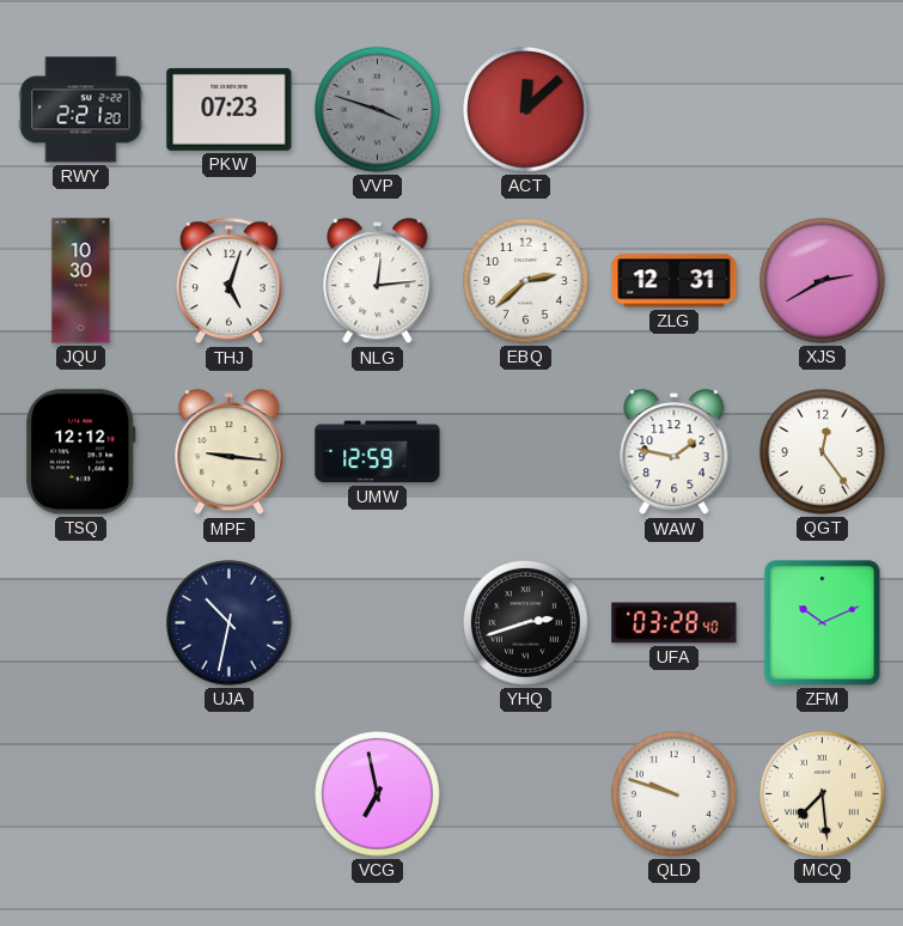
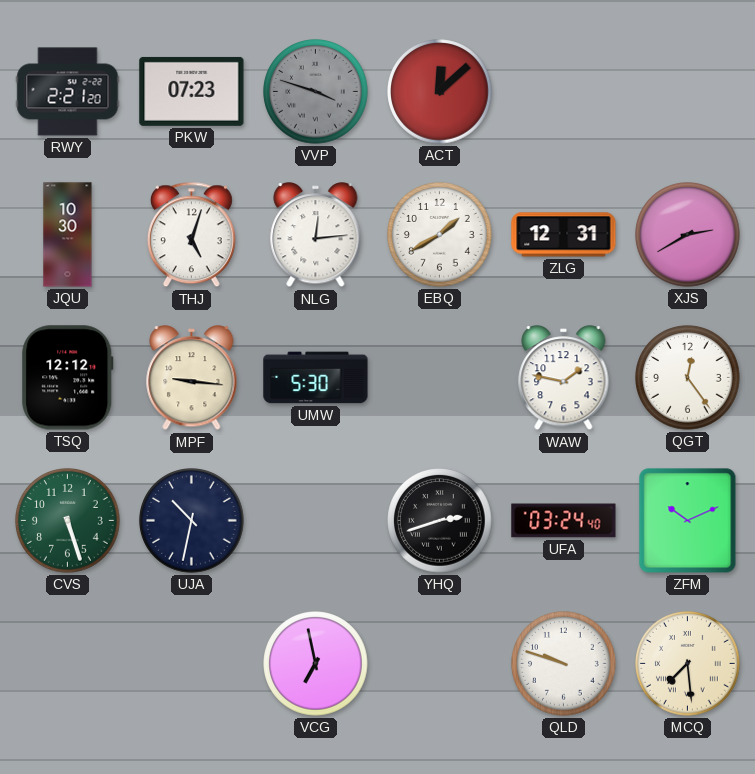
EBQ: 2:38 -> 1:40 (440, 235)
UMW: 12:59 -> 5:30 (316, 378)
CVS: none -> 5:27 (68, 521)
UFA: 03:28 -> 03:24 (564, 521)
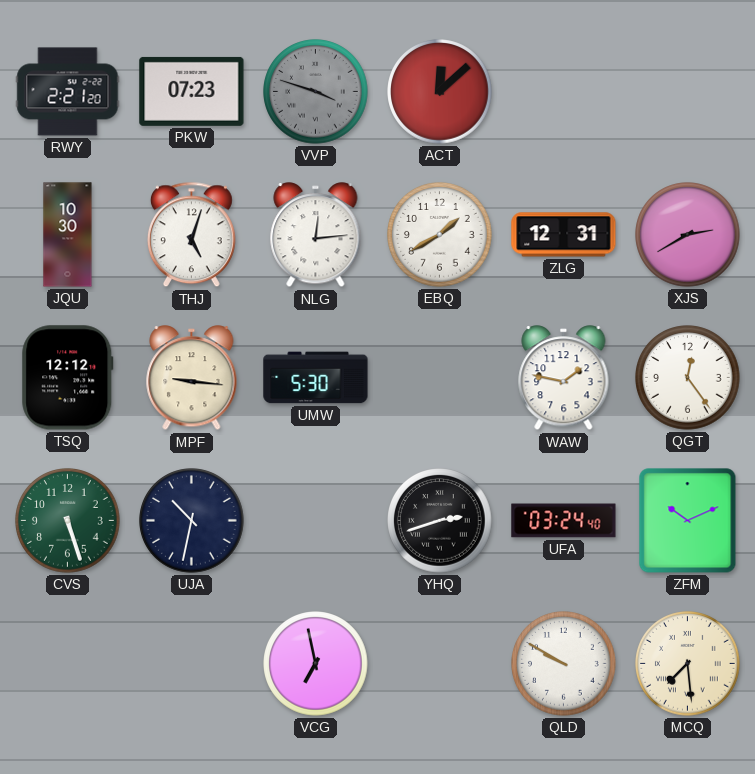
QLD: 9:48 -> 9:50 (564, 664)
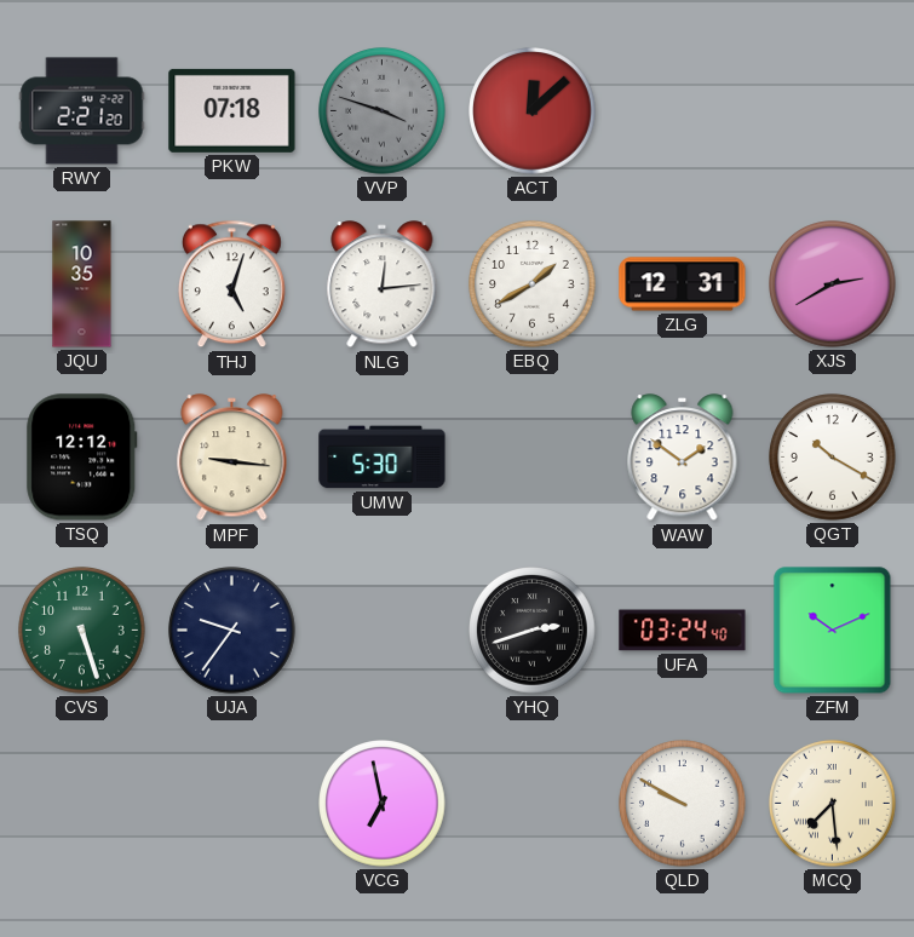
PKW: 07:23 -> 07:18 (232, 110)
JQU: 10:30 -> 10:35 (82, 284)
WAW: 1:47 -> 1:51 (683, 458)
QGT: 12:24 -> 10:20 (833, 458)
UJA: 10:32 -> 9:36 (232, 631)
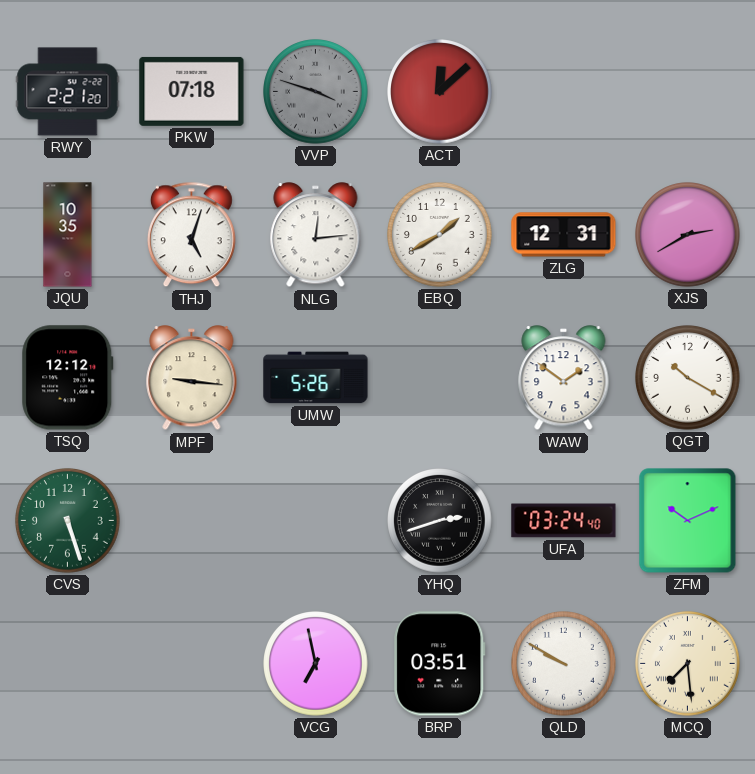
UMW: 5:30 -> 5:26 (316, 378)
UJA: 9:36 -> none (232, 631)
BRP: none -> 03:51 (440, 664)
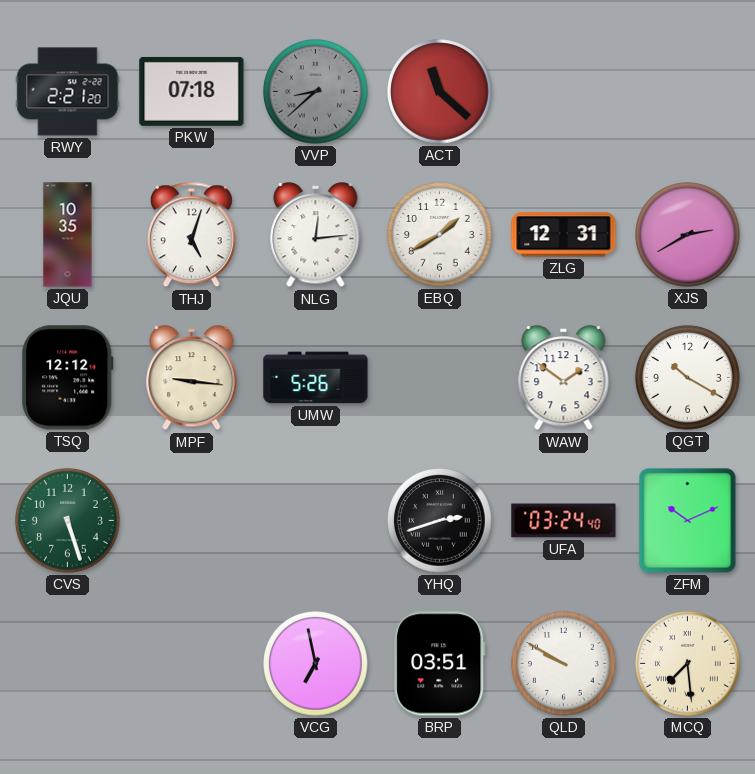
VVP: 3:48 -> 8:38 (316, 92)
ACT: 12:08 -> 11:22 (440, 92)
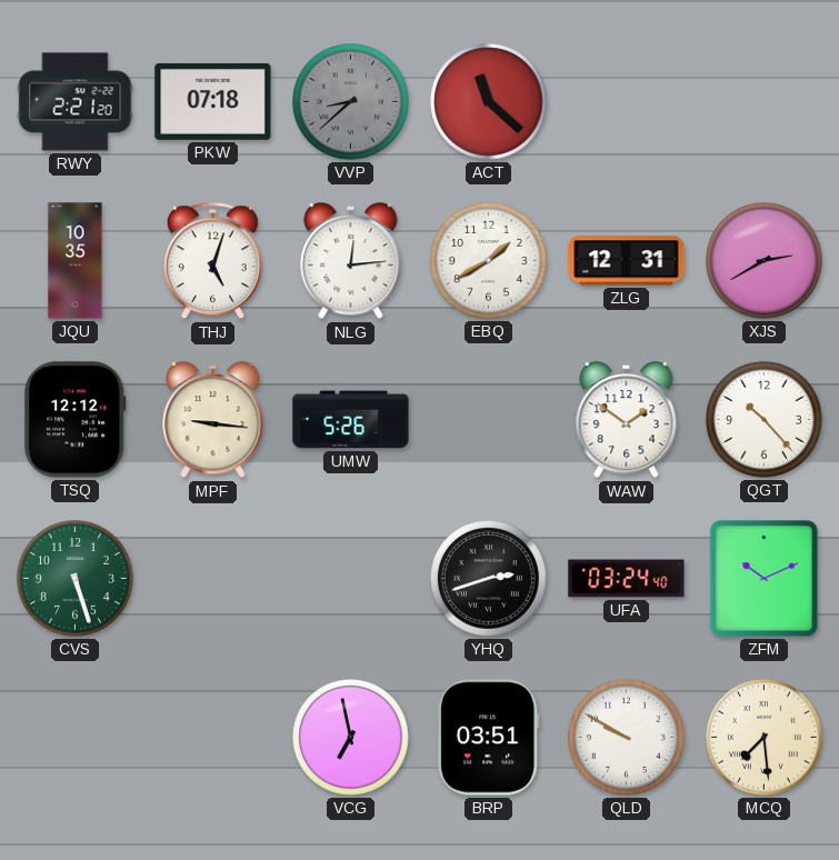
QGT: 10:20 -> 10:23 (765, 420)
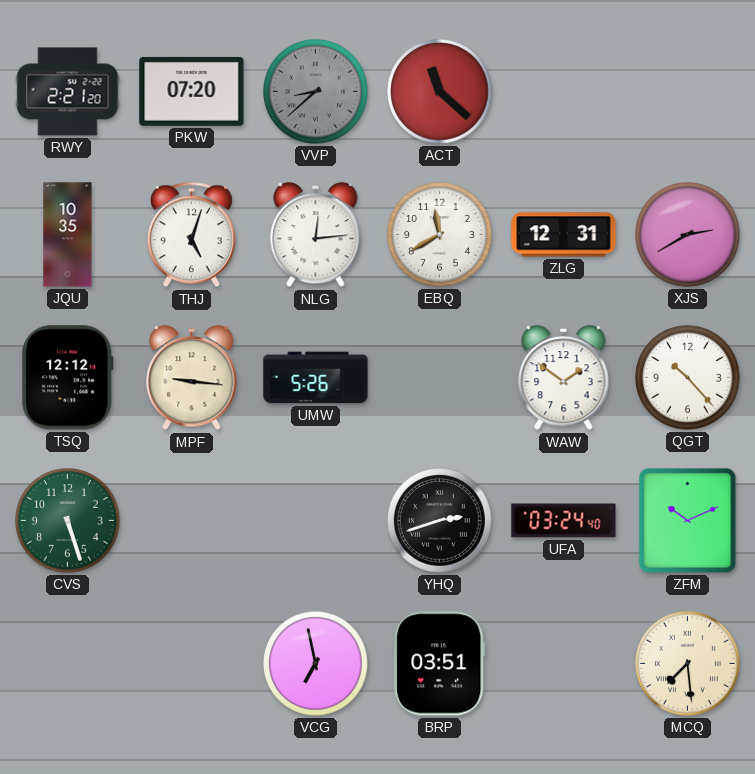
PKW: 07:18 -> 07:20 (192, 91)
EBQ: 1:40 -> 11:40 (440, 235)
QLD: 9:50 -> none (627, 738)
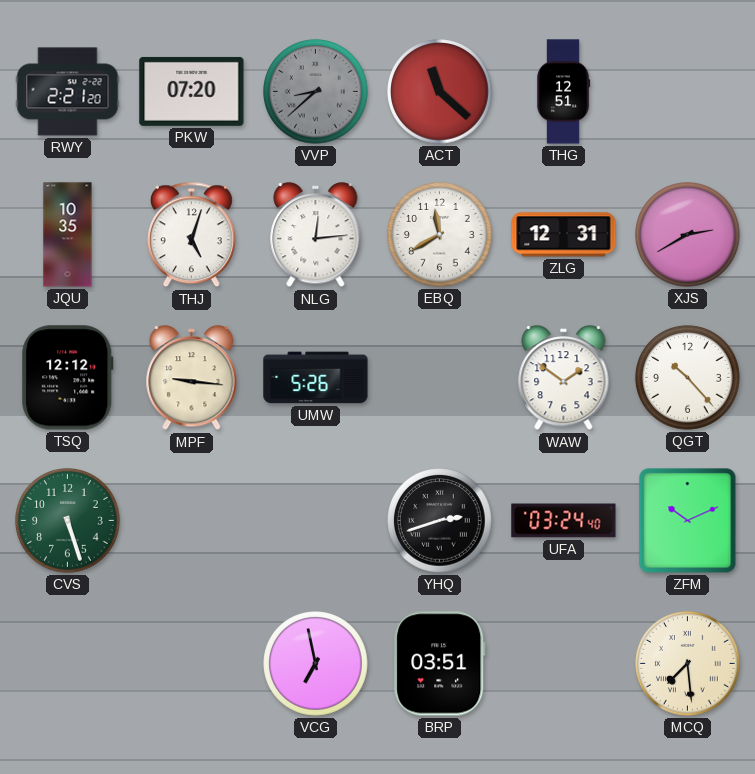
THG: none -> 12:51 (563, 92)
